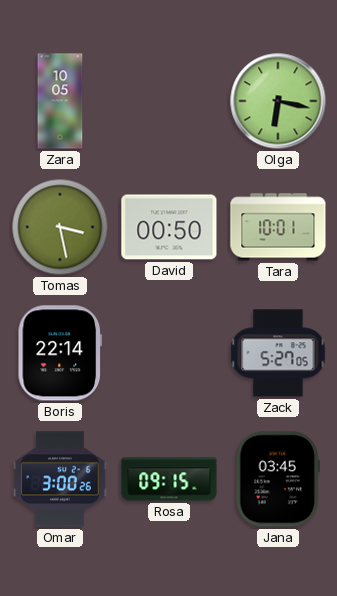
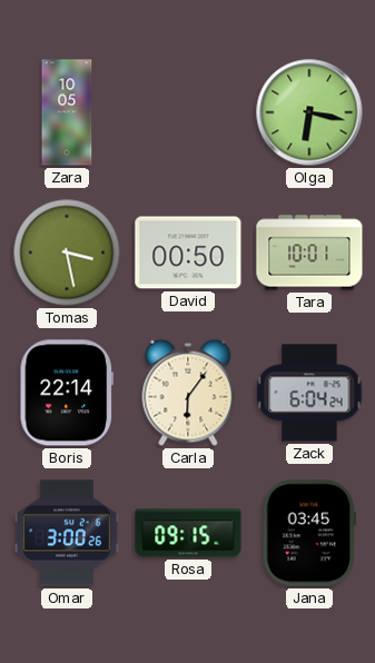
Carla: none -> 6:06 (188, 393)
Zack: 5:27 -> 6:04 (309, 393)
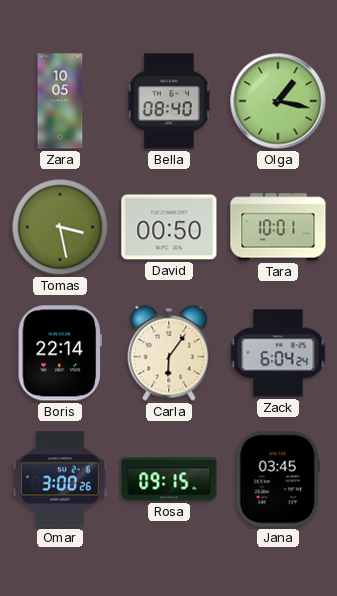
Bella: none -> 08:40 (168, 101)
Olga: 6:17 -> 1:17 (278, 101)
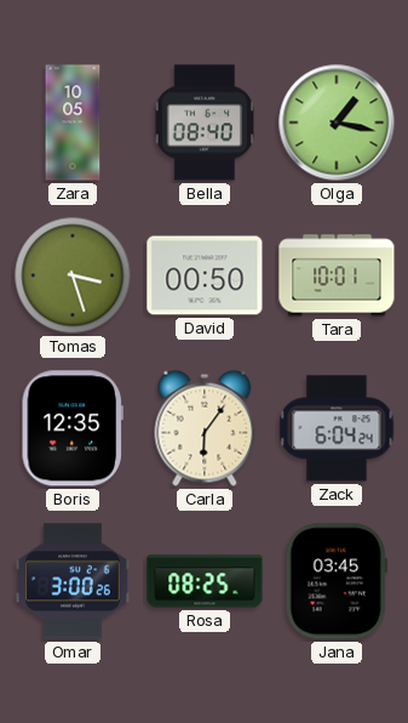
Tomas: 3:28 -> 3:27 (73, 275)
Boris: 22:14 -> 12:35 (71, 428)
Rosa: 09:15 -> 08:25 (205, 581)
